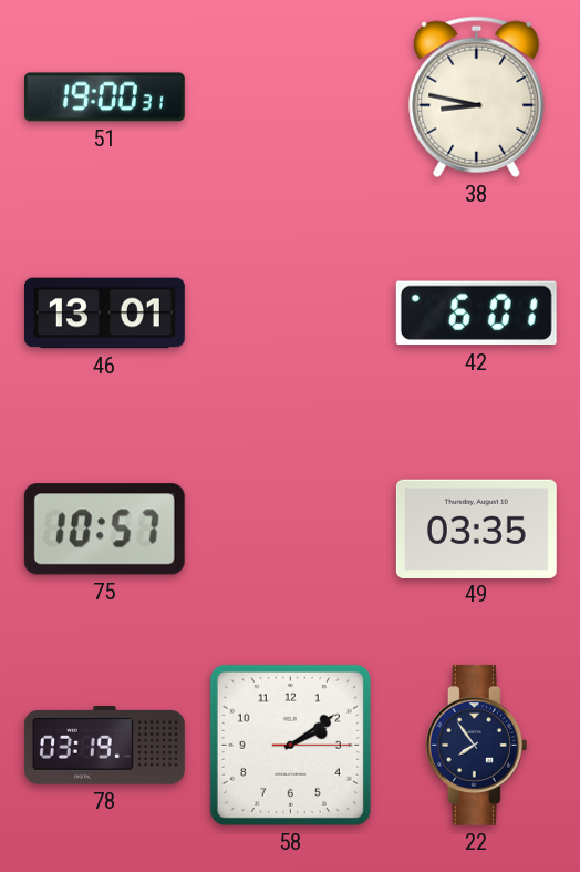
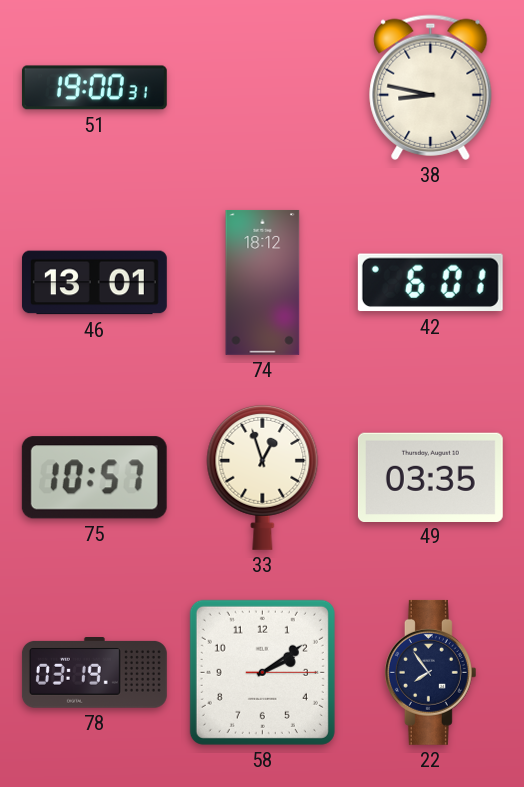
74: none -> 18:12 (263, 282)
33: none -> 12:57 (263, 477)
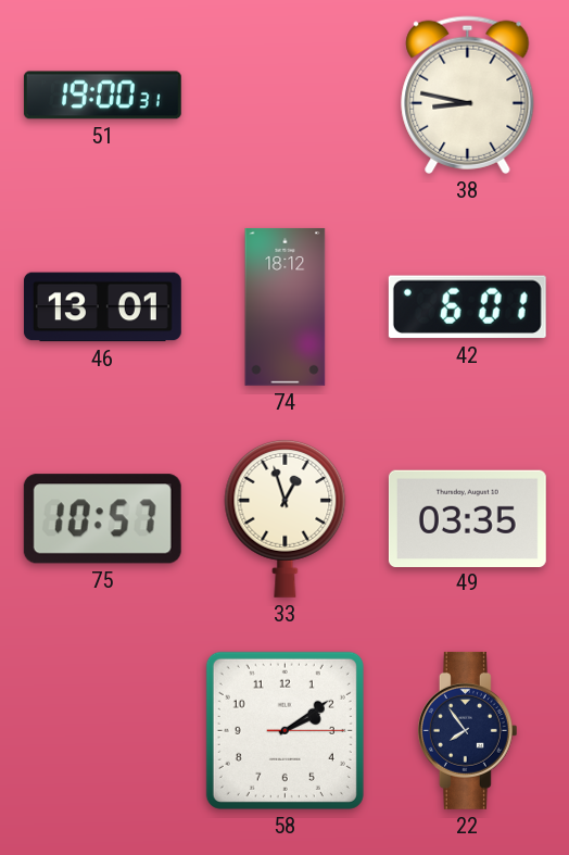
78: 03:19 -> none (94, 673)
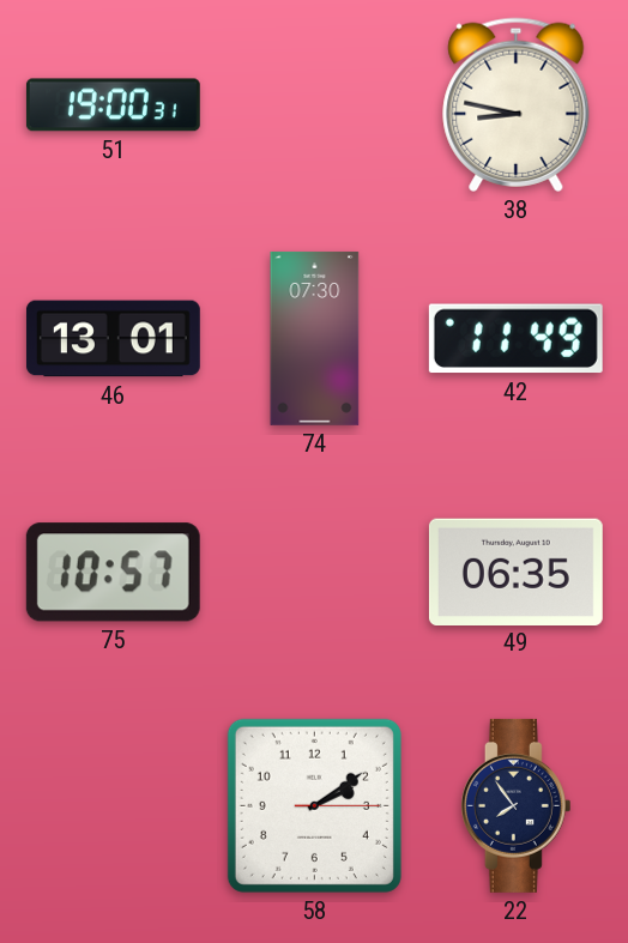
74: 18:12 -> 07:30 (315, 338)
42: 6:01 -> 11:49 (515, 339)
33: 12:57 -> none (286, 518)
49: 03:35 -> 06:35 (515, 572)
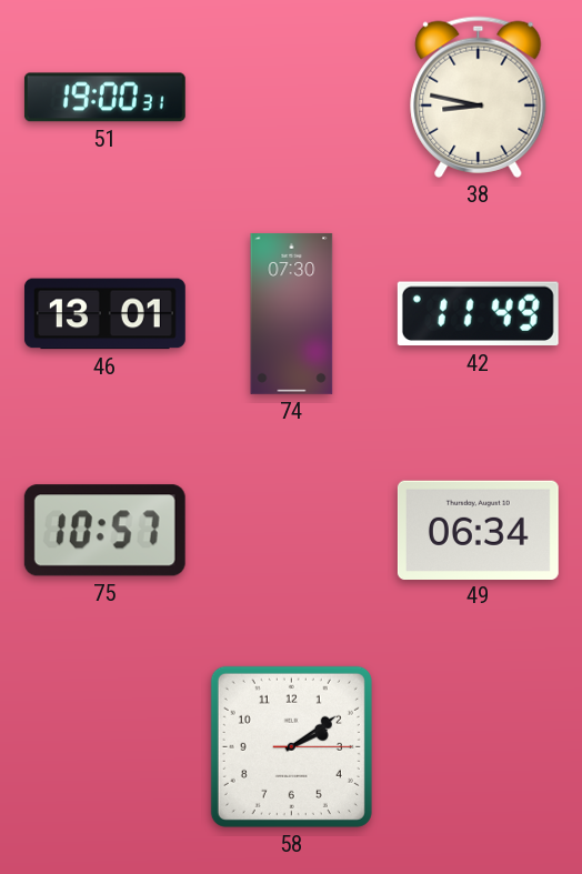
49: 06:35 -> 06:34 (478, 530)
22: 7:54 -> none (515, 805)
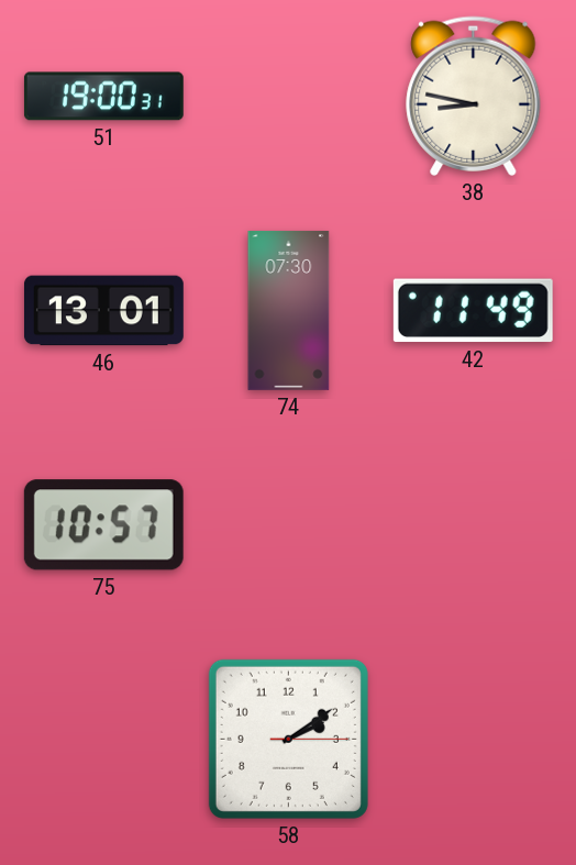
49: 06:34 -> none (478, 530)
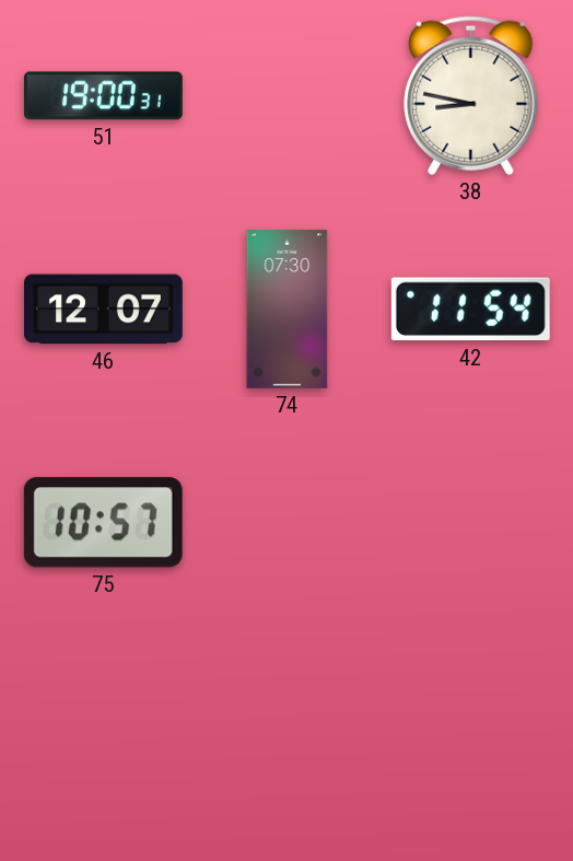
46: 13:01 -> 12:07 (103, 310)
42: 11:49 -> 11:54 (470, 310)
58: 2:09 -> none (288, 739)
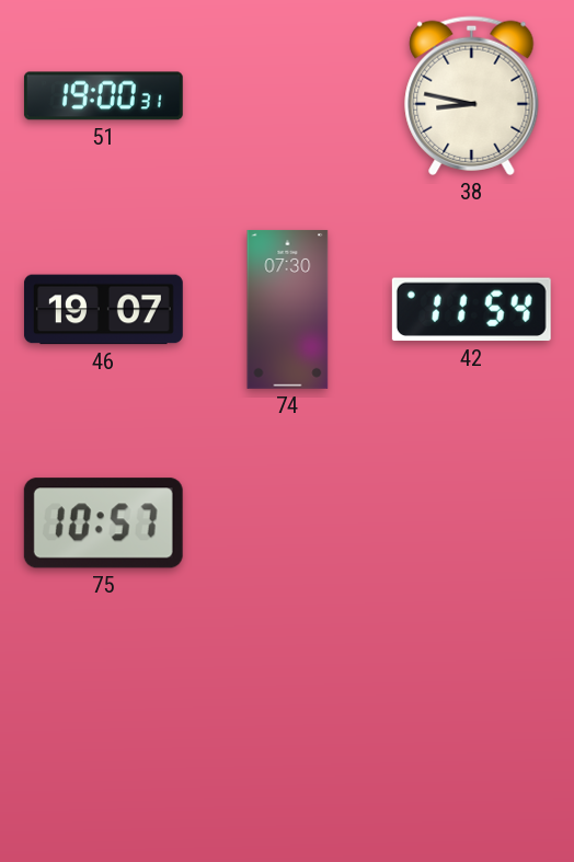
46: 12:07 -> 19:07 (103, 310)
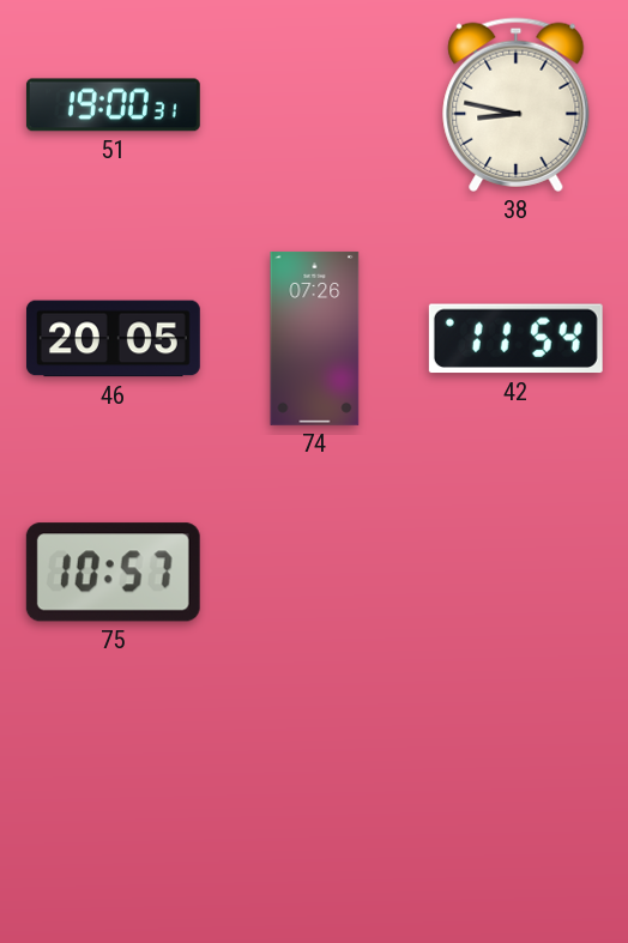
46: 19:07 -> 20:05 (113, 339)
74: 07:30 -> 07:26 (315, 338)
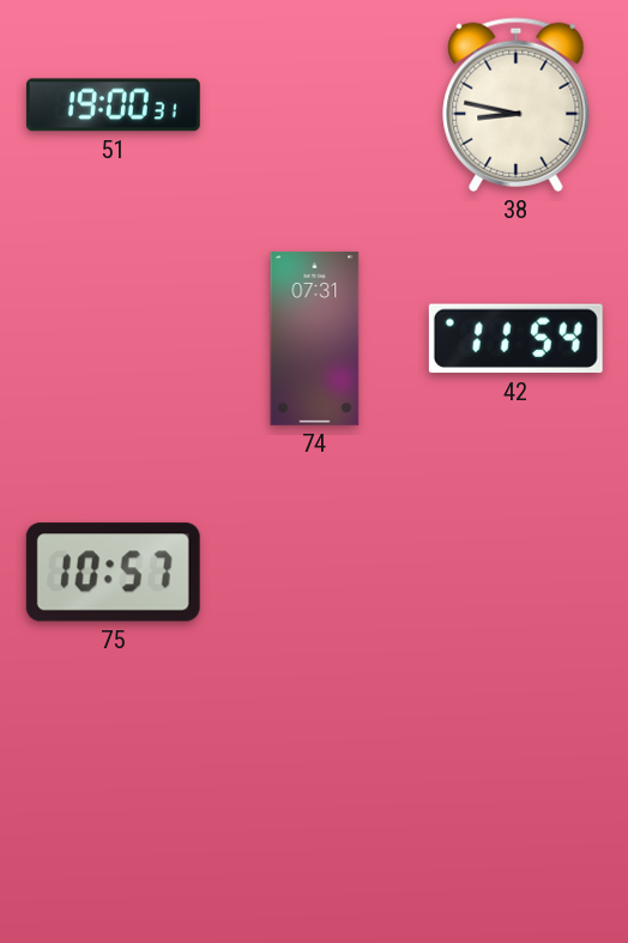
46: 20:05 -> none (113, 339)
74: 07:26 -> 07:31 (315, 338)
